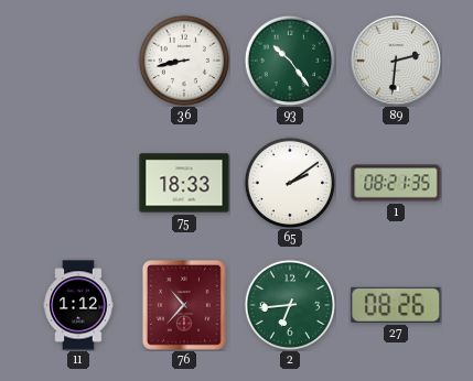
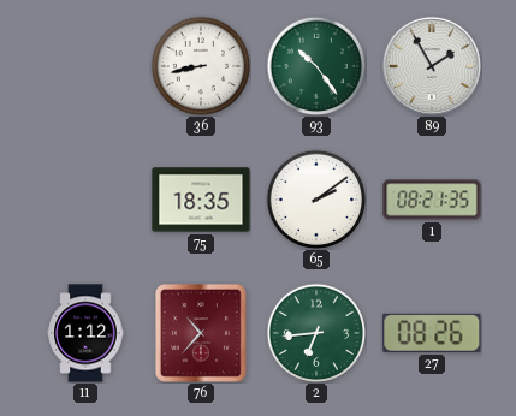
89: 2:31 -> 1:55 (432, 66)
75: 18:33 -> 18:35 (201, 200)
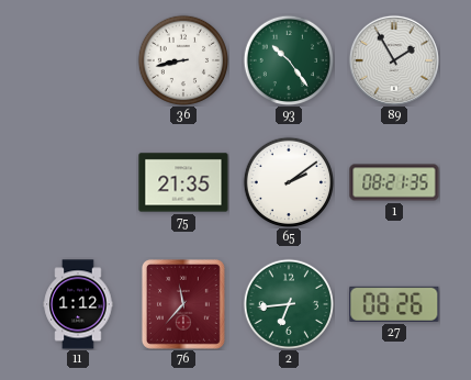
75: 18:35 -> 21:35 (183, 182)
76: 10:37 -> 11:37 (183, 304)
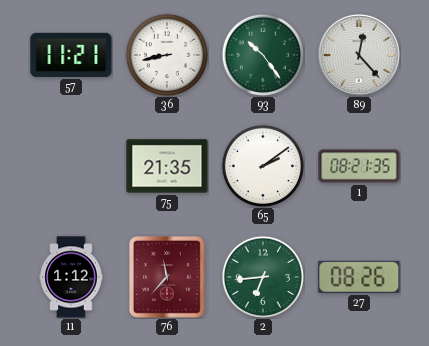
57: none -> 11:21 (71, 55)
89: 1:55 -> 12:23 (359, 55)
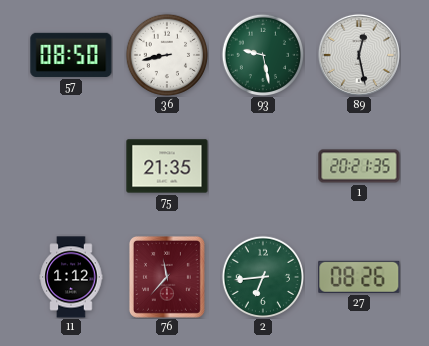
57: 11:21 -> 08:50 (71, 55)
93: 10:24 -> 9:28 (262, 54)
89: 12:23 -> 12:28 (359, 55)
65: 2:09 -> none (262, 165)
1: 08:21 -> 20:21 (359, 166)
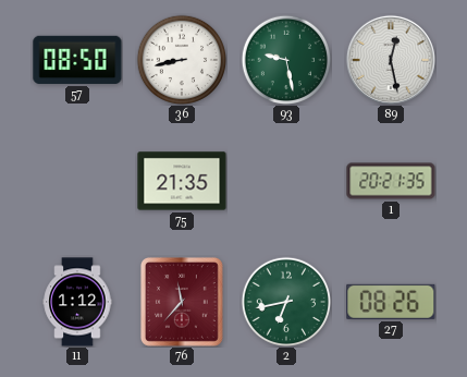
2: 6:44 -> 6:43 (285, 301)
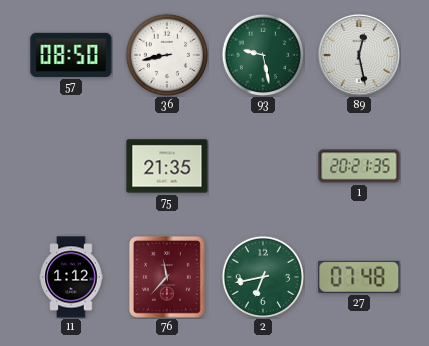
27: 08:26 -> 07:48 (359, 277)
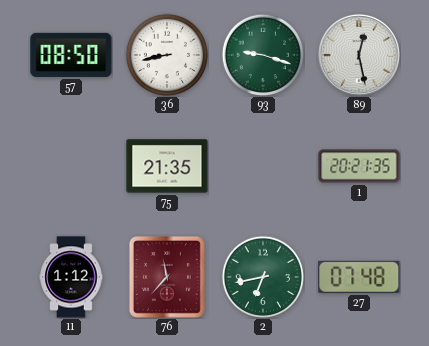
93: 9:28 -> 9:18 (262, 54)
